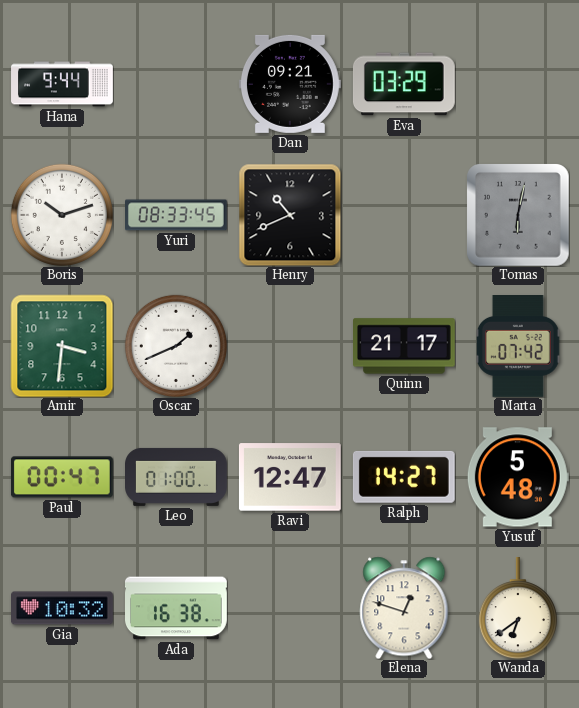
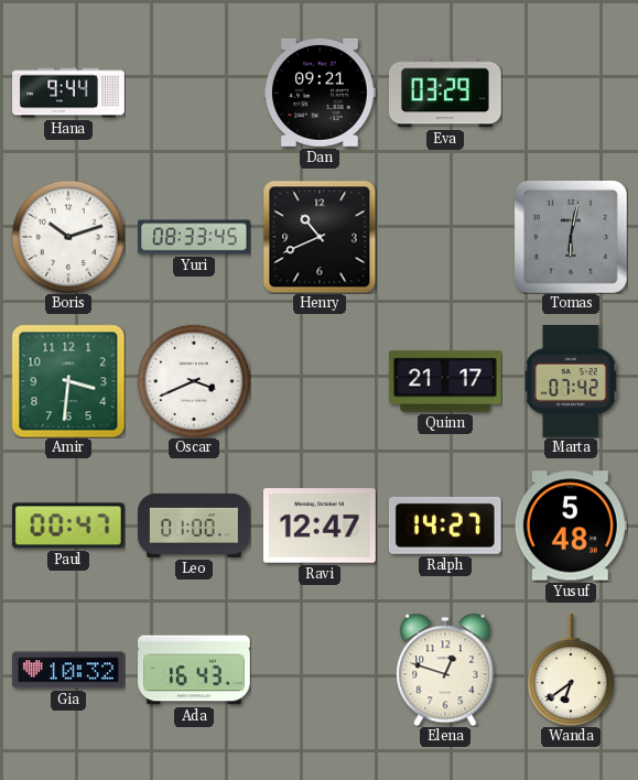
Oscar: 1:41 -> 3:41 (194, 381)
Ada: 16:38 -> 16:43 (195, 670)
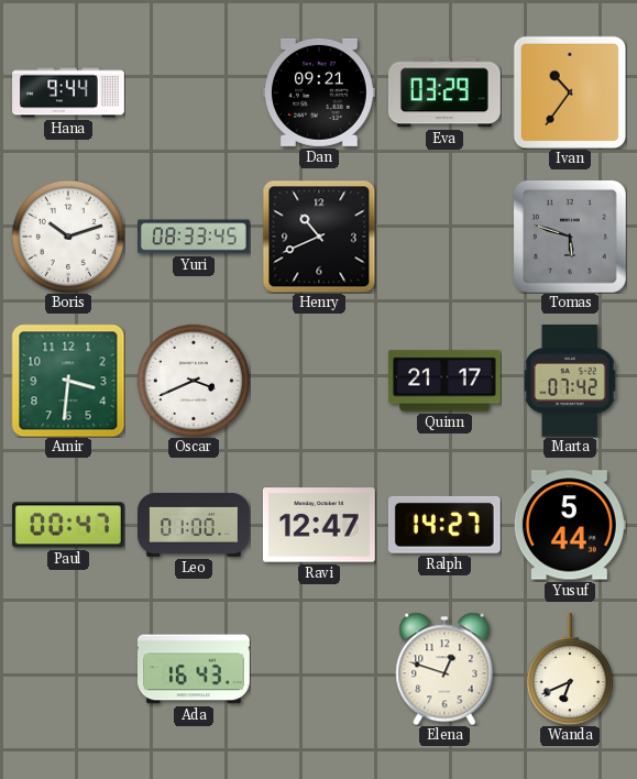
Ivan: none -> 10:36 (569, 91)
Tomas: 6:02 -> 5:48 (570, 237)
Yusuf: 5:48 -> 5:44 (570, 525)
Gia: 10:32 -> none (69, 670)
Wanda: 6:39 -> 6:41 (570, 670)
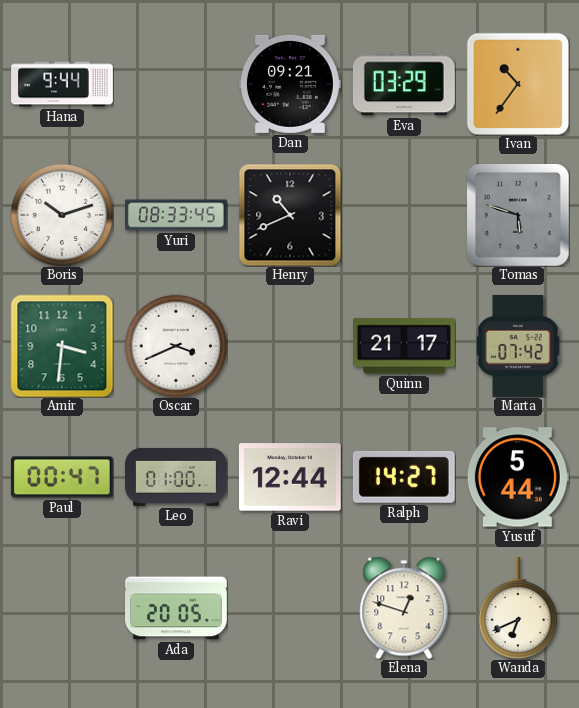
Ravi: 12:47 -> 12:44 (290, 477)
Ada: 16:43 -> 20:05 (177, 608)
